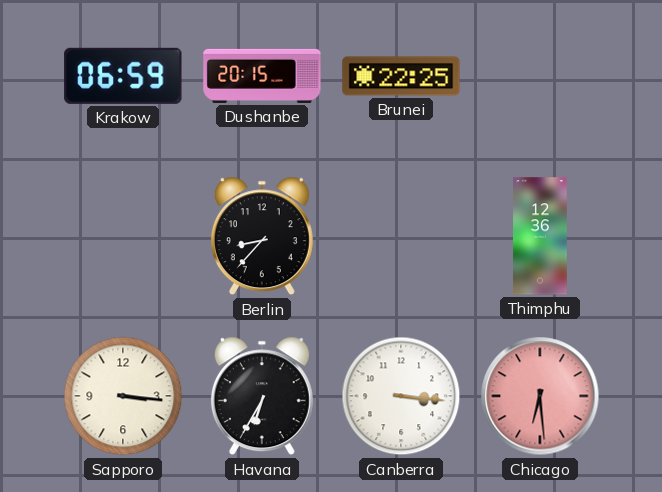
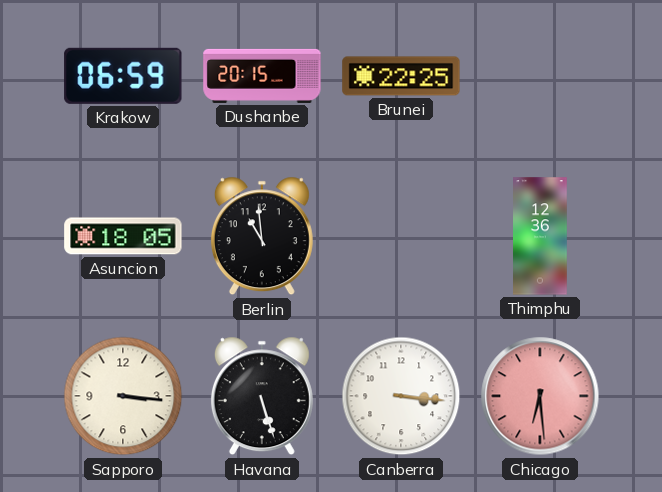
Asuncion: none -> 18:05 (123, 236)
Berlin: 8:37 -> 10:59 (262, 236)
Havana: 6:35 -> 5:27 (262, 396)
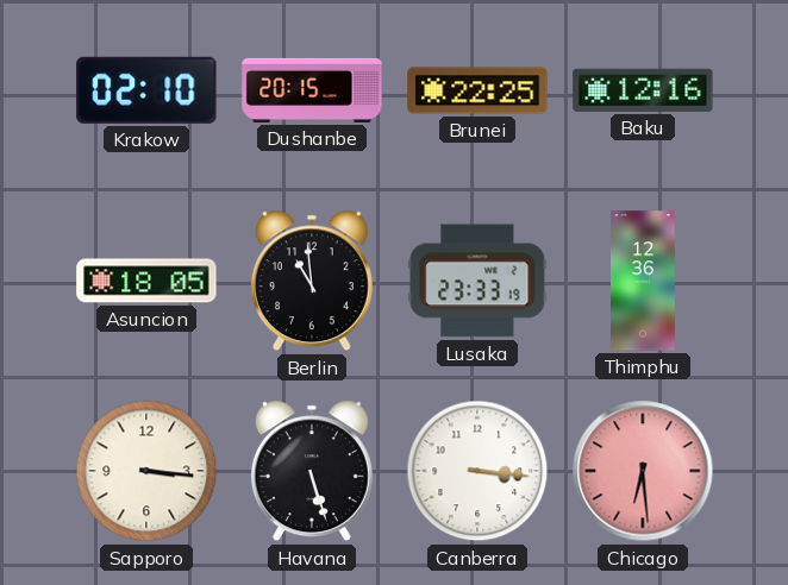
Krakow: 06:59 -> 02:10 (146, 90)
Baku: none -> 12:16 (643, 90)
Lusaka: none -> 23:33 (477, 281)
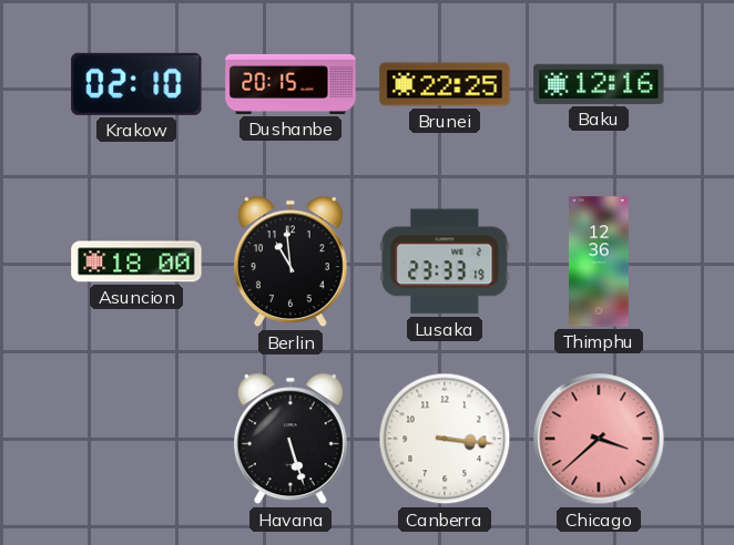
Asuncion: 18:05 -> 18:00 (136, 261)
Sapporo: 3:16 -> none (146, 471)
Chicago: 6:29 -> 3:38 (599, 439)
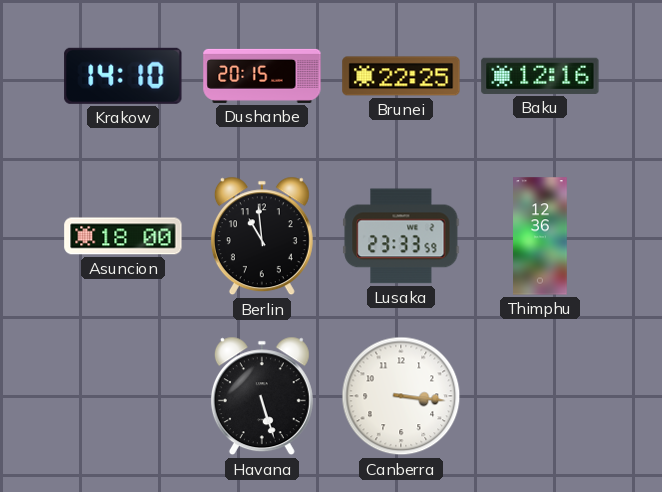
Krakow: 02:10 -> 14:10 (123, 76)
Lusaka: 23:33:19 -> 23:33:59 (401, 236)
Chicago: 3:38 -> none (599, 439)
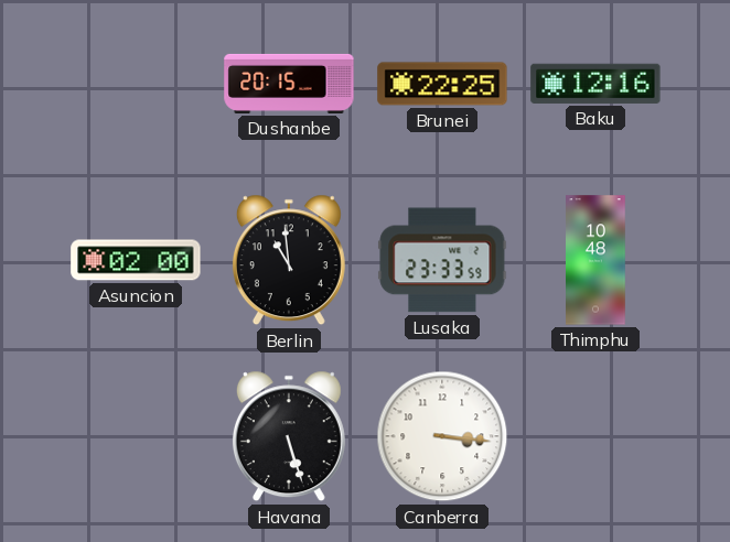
Krakow: 14:10 -> none (123, 76)
Asuncion: 18:00 -> 02:00 (136, 260)
Thimphu: 12:36 -> 10:48 (595, 260)
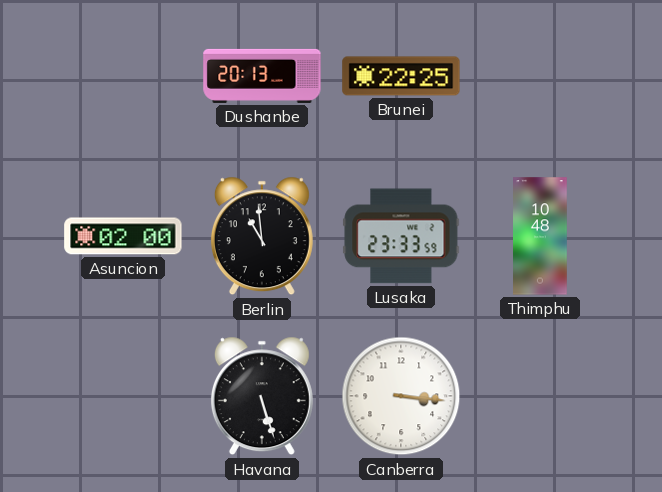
Dushanbe: 20:15 -> 20:13 (262, 76)
Baku: 12:16 -> none (595, 84)
